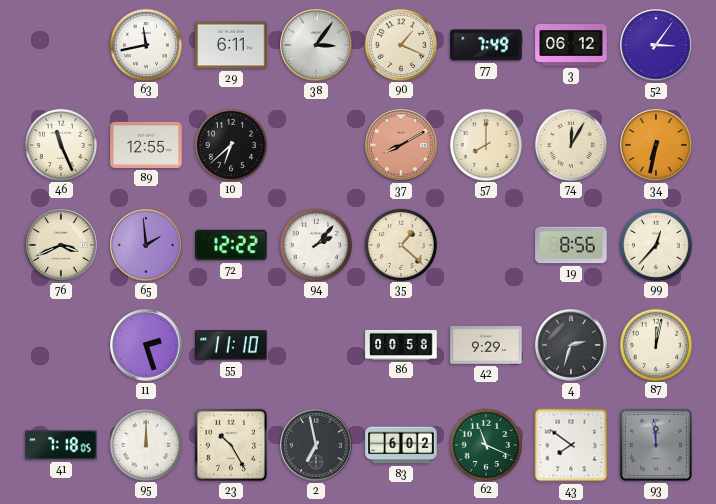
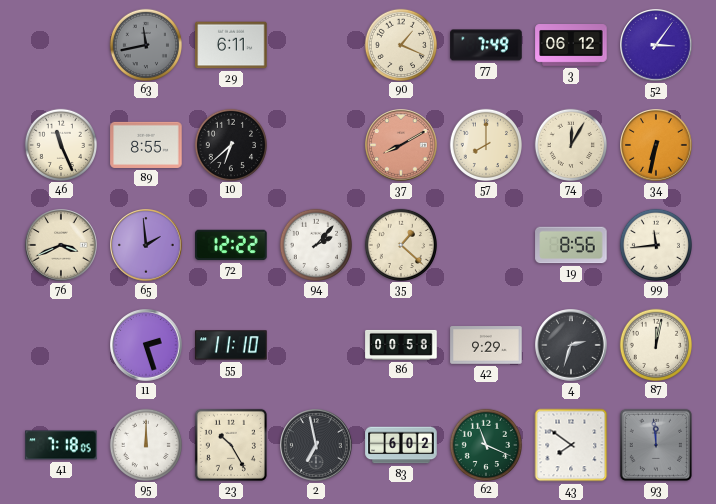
63 dial: white -> grey (145, 44)
38: 3:06 -> none (316, 45)
89: 12:55 -> 8:55 (146, 145)
99: 12:37 -> 11:44 (655, 244)
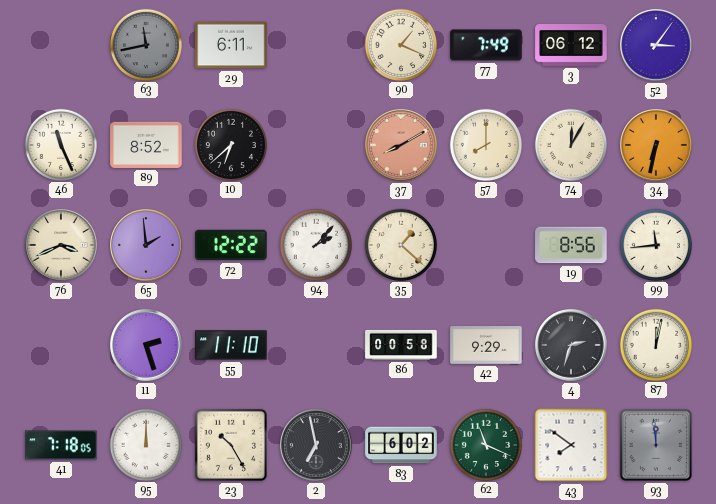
89: 8:55 -> 8:52 (146, 145)
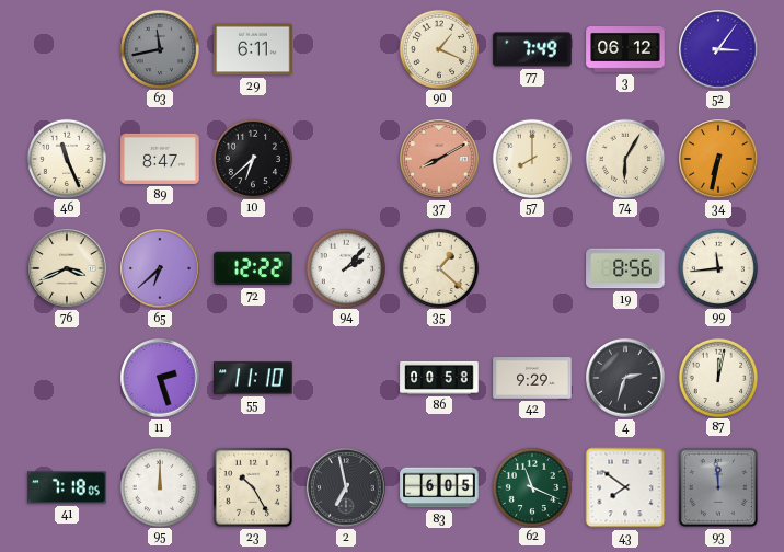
89: 8:52 -> 8:47 (160, 159)
74: 12:05 -> 6:05 (624, 158)
65: 1:59 -> 6:38 (160, 268)
83: 6:02 -> 6:05 (439, 487)
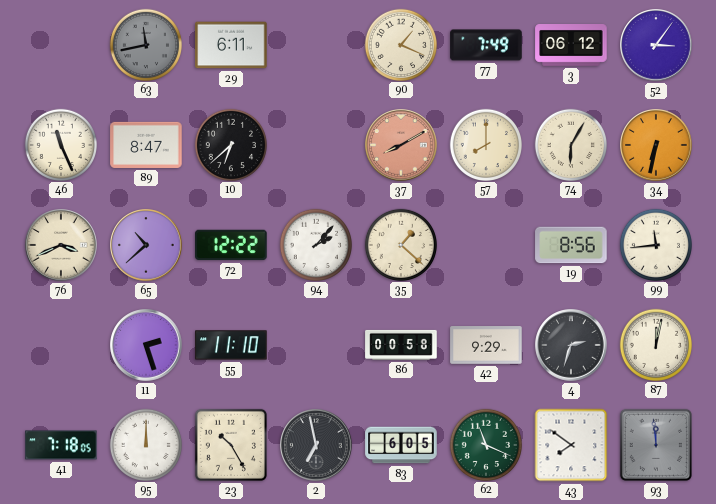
65: 6:38 -> 10:38 (146, 245)
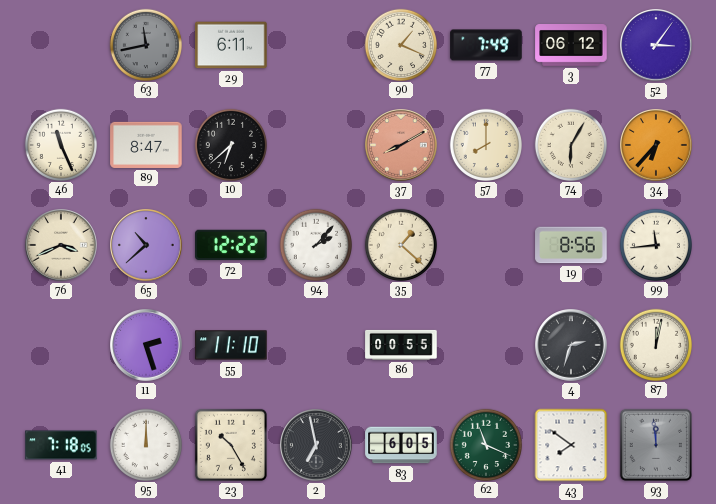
34: 6:32 -> 6:37 (656, 145)
86: 00:58 -> 00:55 (401, 345)
42: 9:29 -> none (486, 345)
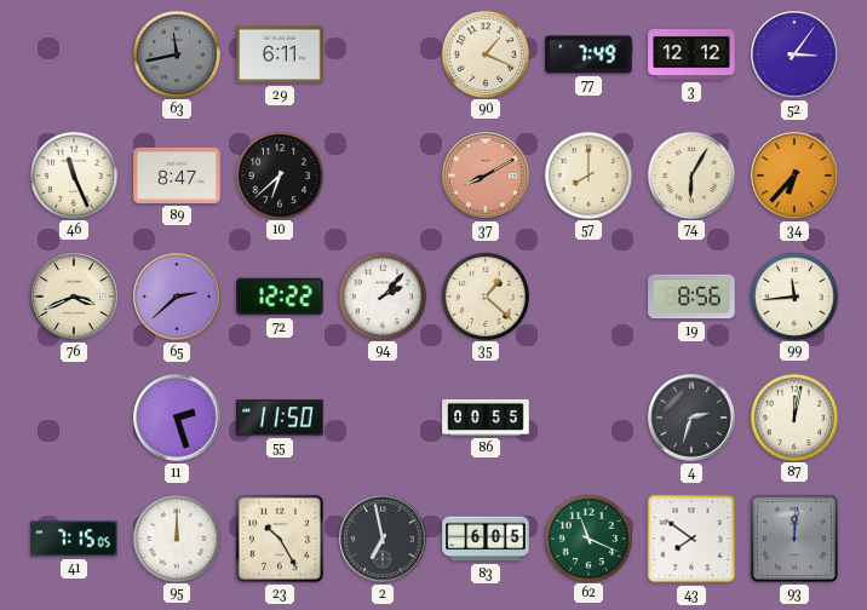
3: 06:12 -> 12:12 (691, 56)
65: 10:38 -> 2:38 (177, 297)
55: 11:10 -> 11:50 (280, 418)
41: 7:18 -> 7:15 (74, 539)
93: 11:59 -> 12:01 (794, 539)
